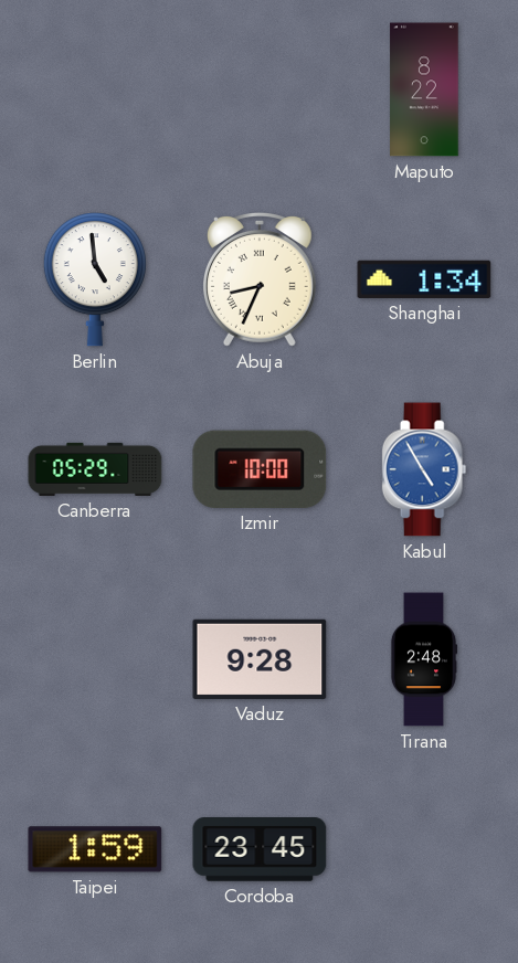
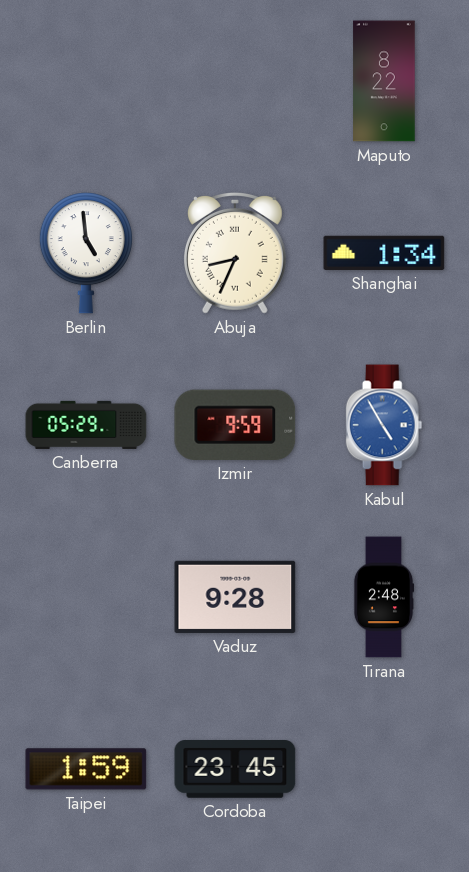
Izmir: 10:00 -> 9:59 (235, 425)
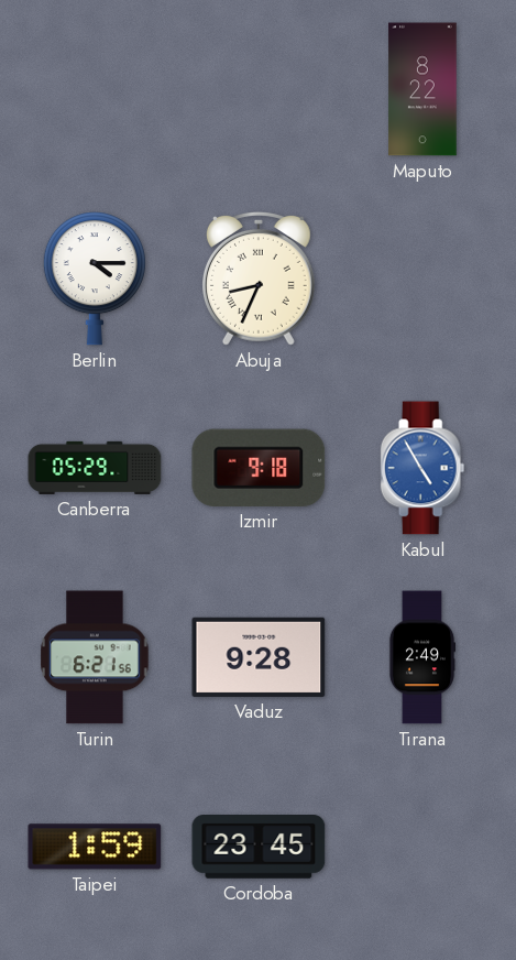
Berlin: 4:59 -> 4:15 (95, 279)
Shanghai: 1:34 -> none (384, 253)
Izmir: 9:59 -> 9:18 (259, 468)
Turin: none -> 6:21 (95, 657)
Tirana: 2:48 -> 2:49 (422, 657)
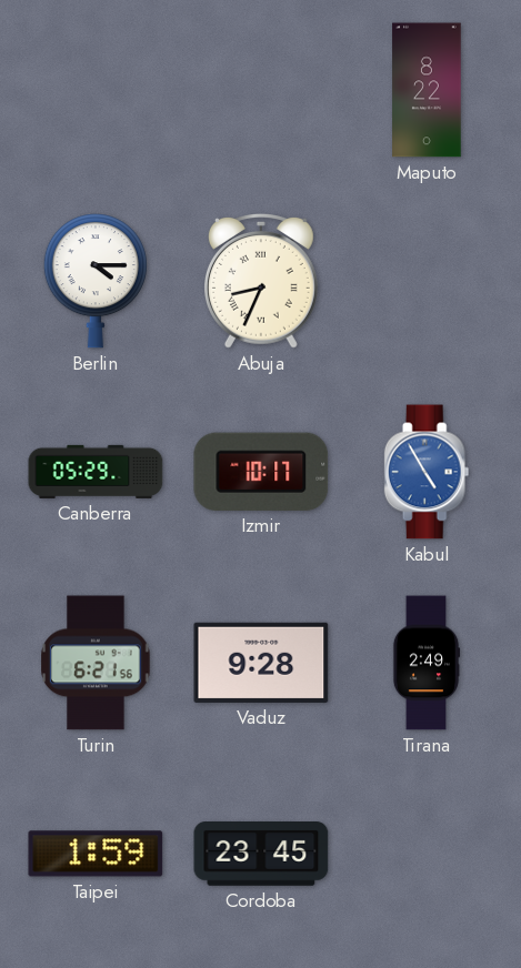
Izmir: 9:18 -> 10:17 (261, 472)
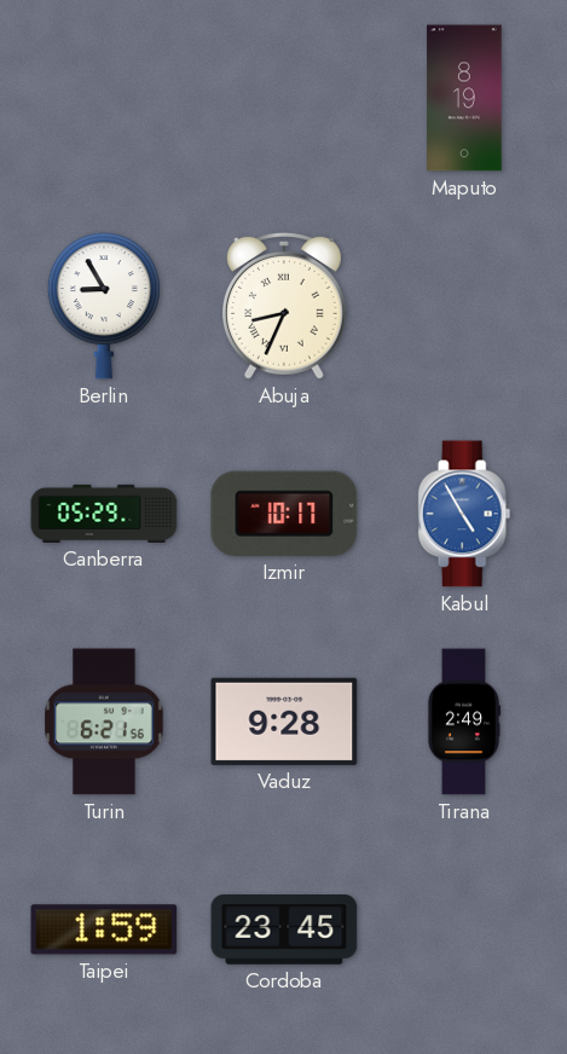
Maputo: 8:22 -> 8:19 (464, 98)
Berlin: 4:15 -> 8:55 (104, 306)
